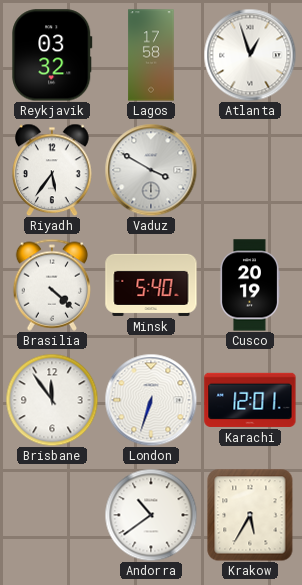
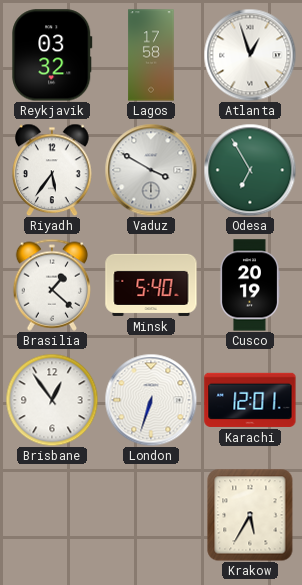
Odesa: none -> 6:55 (250, 170)
Brasilia: 4:22 -> 1:22 (51, 285)
Brisbane: 11:54 -> 12:54 (52, 400)
Andorra: 10:39 -> none (151, 515)
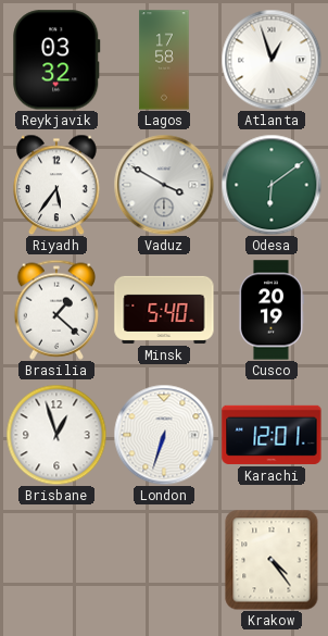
Odesa: 6:55 -> 6:09 (272, 185)
Brisbane: 12:54 -> 12:57 (56, 435)
Krakow: 5:35 -> 4:24 (272, 560)
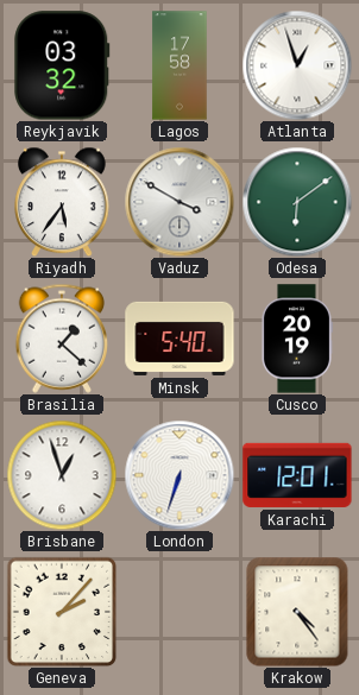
Geneva: none -> 2:07 (62, 612)
